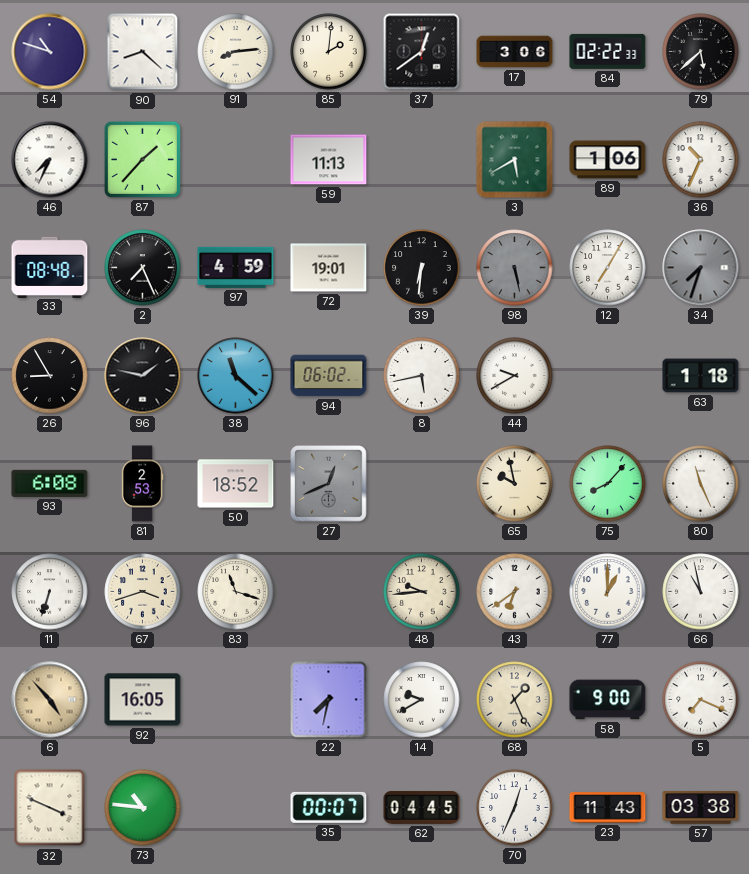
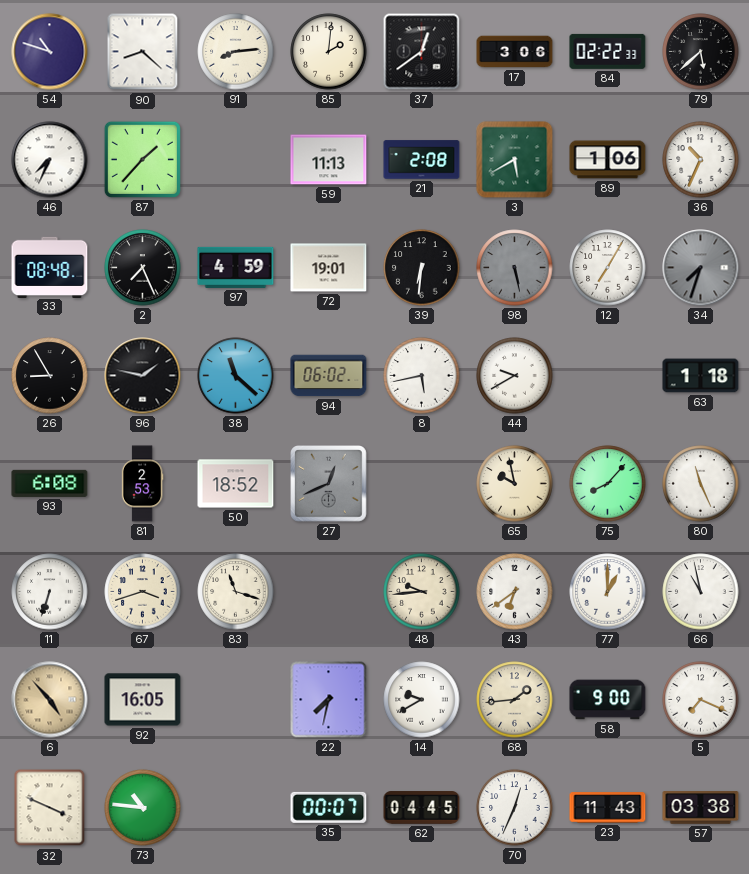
21: none -> 2:08 (422, 160)
68: 1:26 -> 1:44 (515, 700)
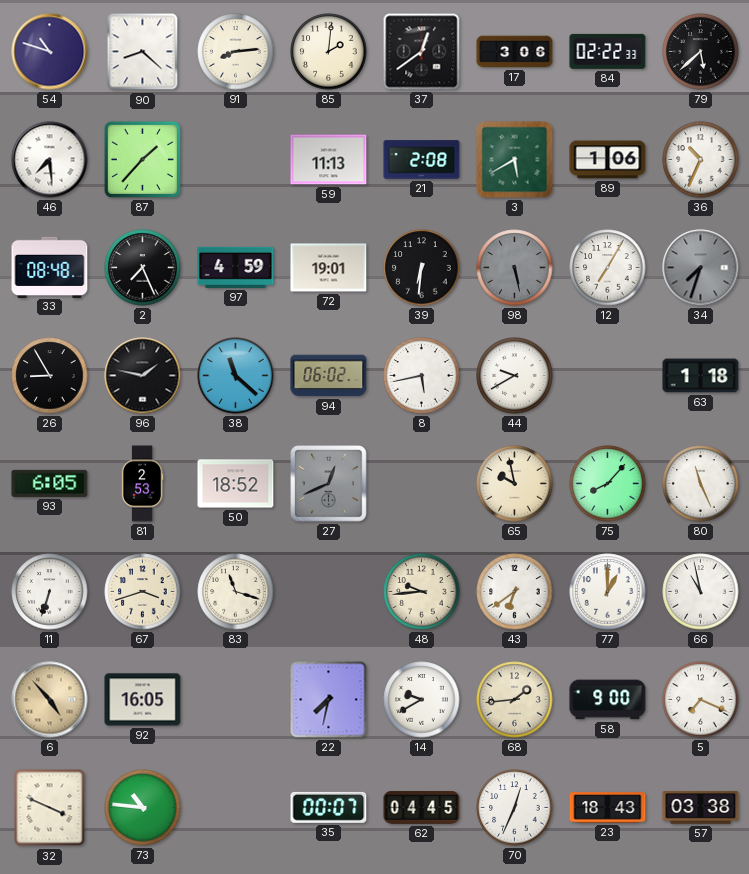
46: 7:34 -> 7:29 (50, 160)
93: 6:08 -> 6:05 (50, 483)
23: 11:43 -> 18:43 (608, 808)
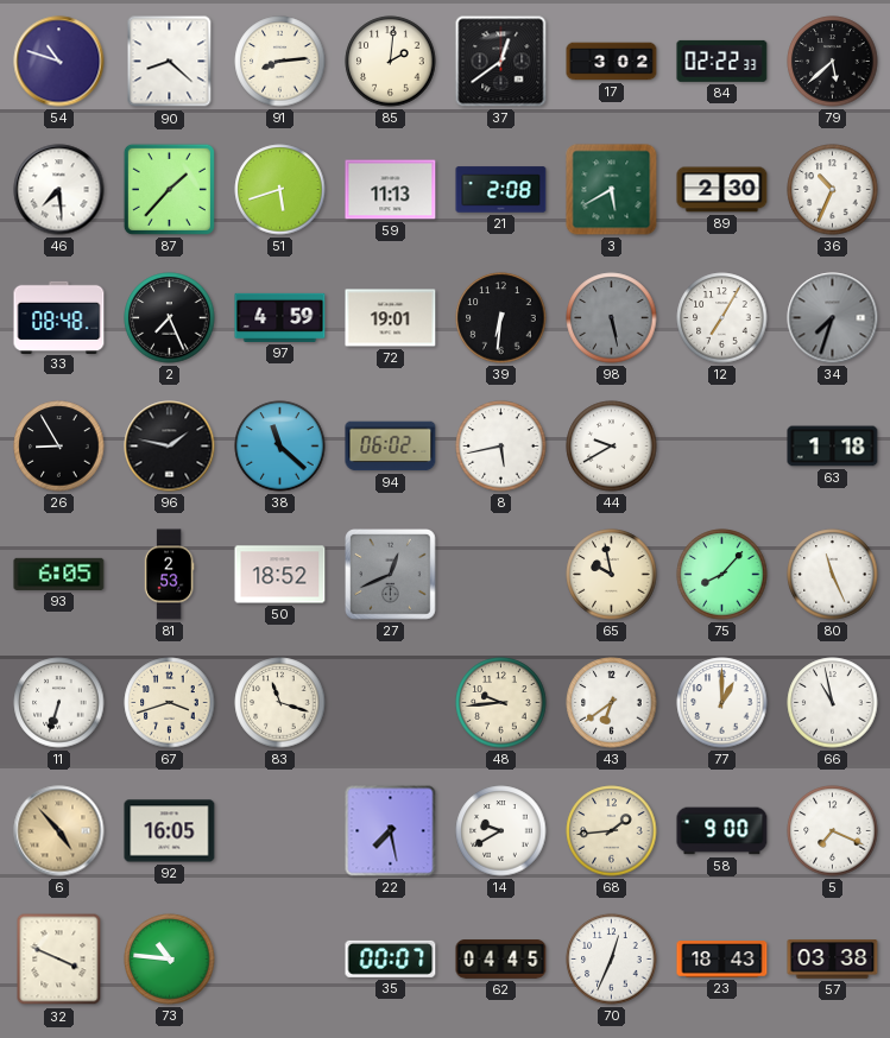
17: 3:06 -> 3:02 (612, 62)
51: none -> 5:42 (280, 190)
89: 1:06 -> 2:30 (722, 190)
22: 7:32 -> 7:28 (391, 831)
